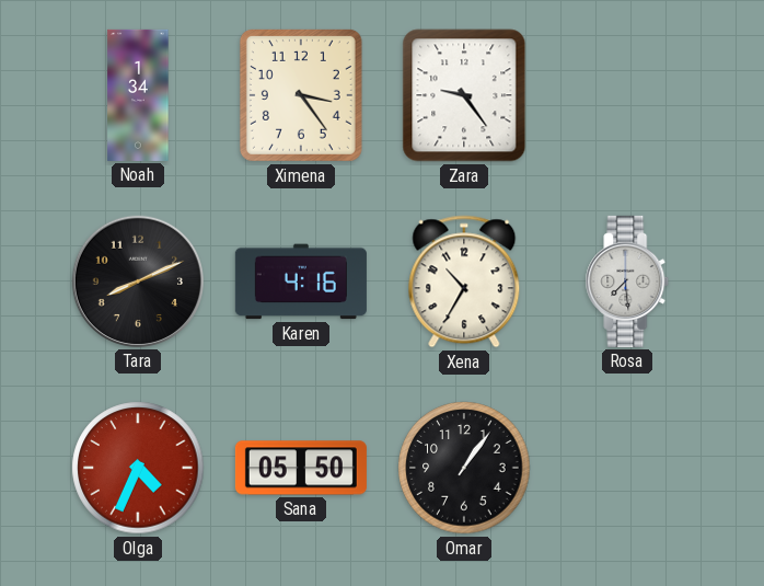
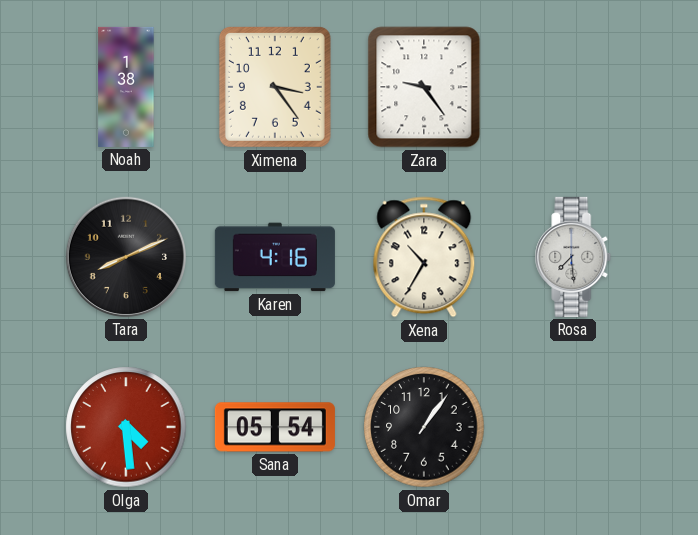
Noah: 1:34 -> 1:38 (126, 87)
Olga: 4:34 -> 4:29 (126, 427)
Sana: 05:50 -> 05:54 (275, 427)
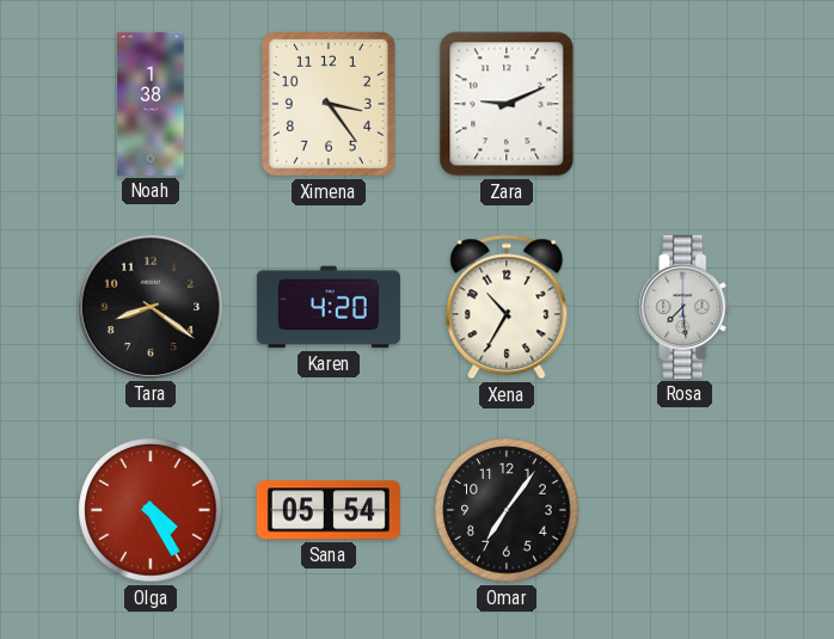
Zara: 9:24 -> 9:11 (507, 104)
Tara: 8:11 -> 8:21 (151, 307)
Karen: 4:16 -> 4:20 (329, 307)
Olga: 4:29 -> 4:25 (151, 510)
Omar: 1:06 -> 7:06 (507, 510)
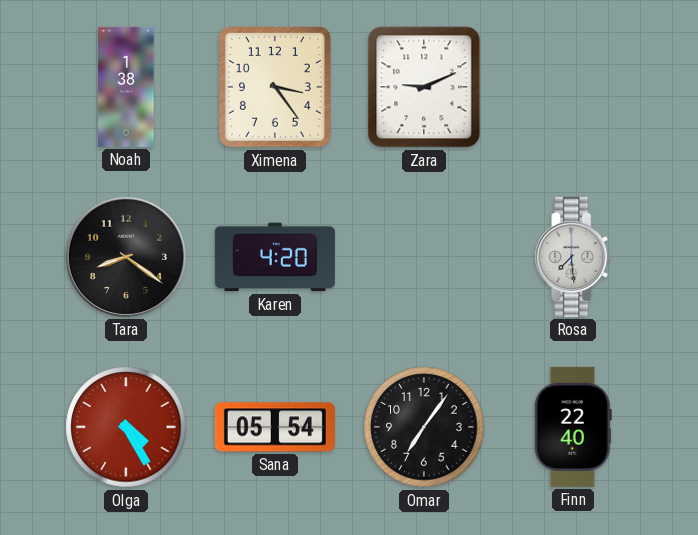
Xena: 10:35 -> none (507, 307)
Finn: none -> 22:40 (573, 427)
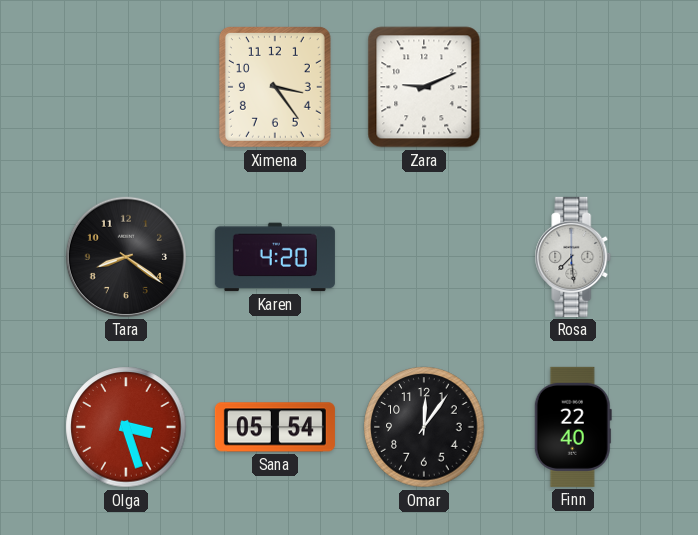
Noah: 1:38 -> none (126, 87)
Olga: 4:25 -> 3:27 (126, 427)
Omar: 7:06 -> 12:06 (424, 427)
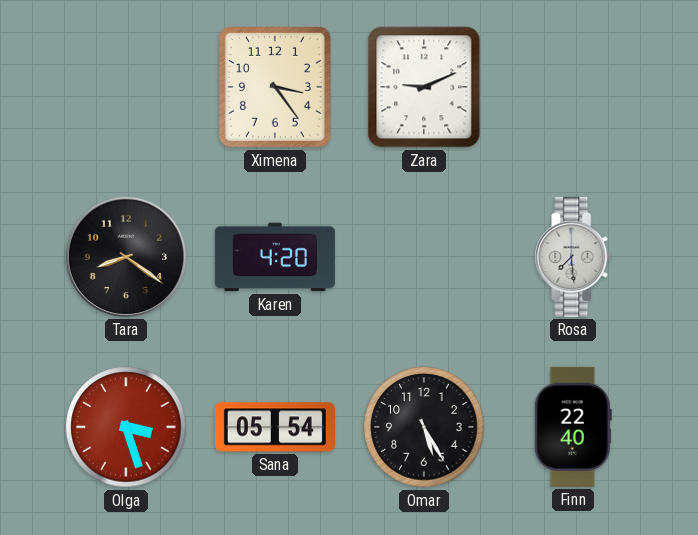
Omar: 12:06 -> 5:25 (424, 427)
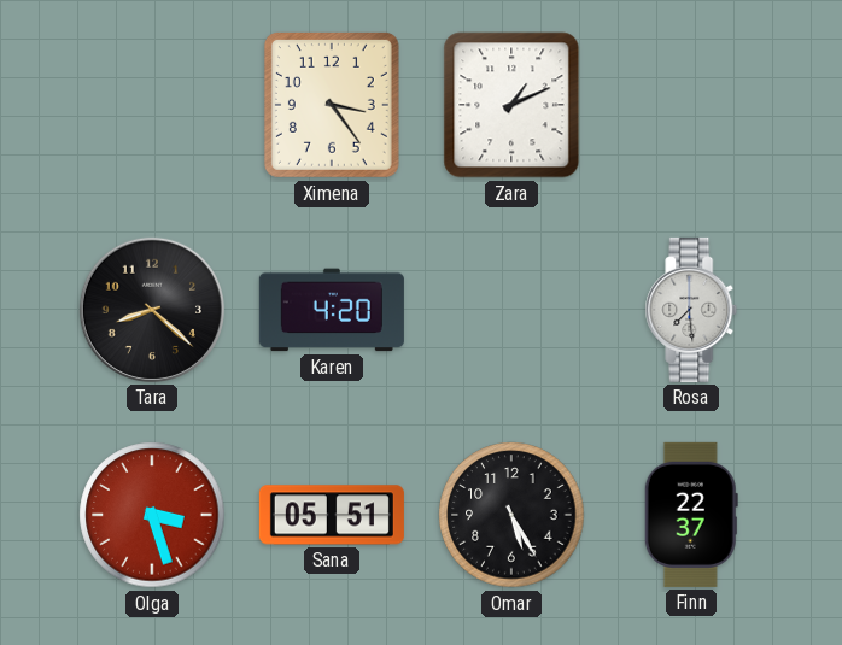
Zara: 9:11 -> 1:11 (511, 105)
Tara: 8:21 -> 8:22 (152, 310)
Sana: 05:54 -> 05:51 (332, 515)
Finn: 22:40 -> 22:37 (691, 515)
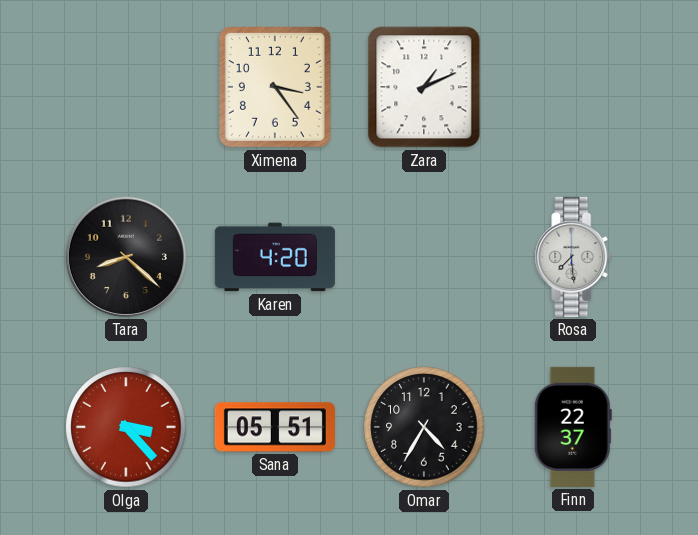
Olga: 3:27 -> 3:23 (126, 427)
Omar: 5:25 -> 4:35 (424, 427)
